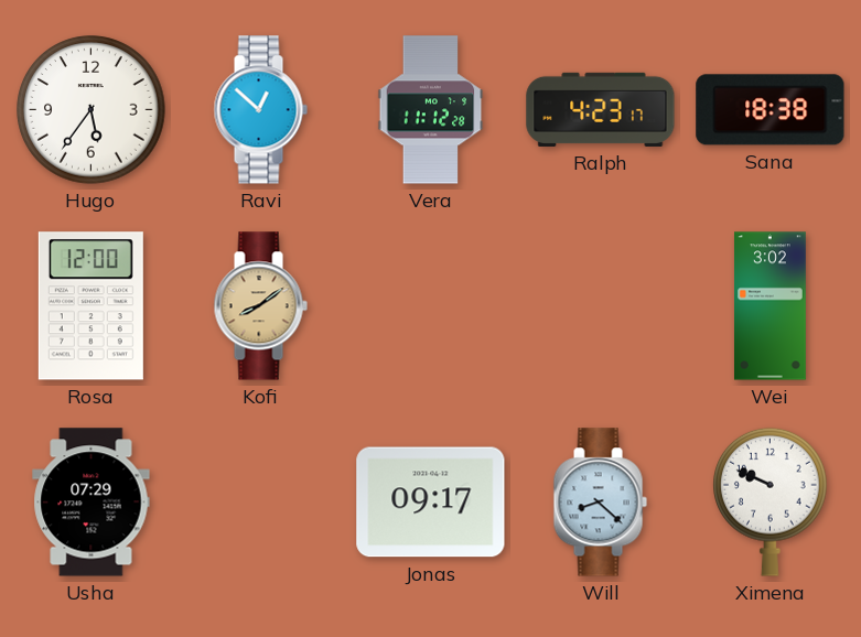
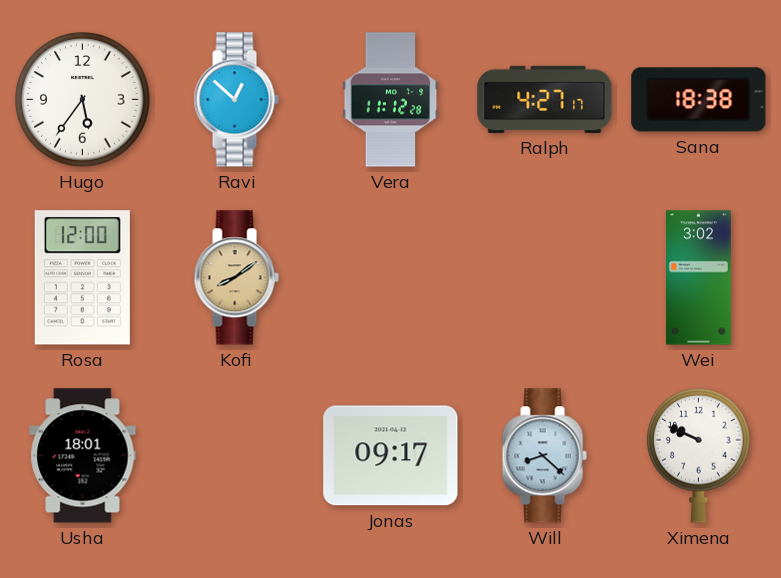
Ralph: 4:23 -> 4:27 (545, 99)
Usha: 07:29 -> 18:01 (83, 456)
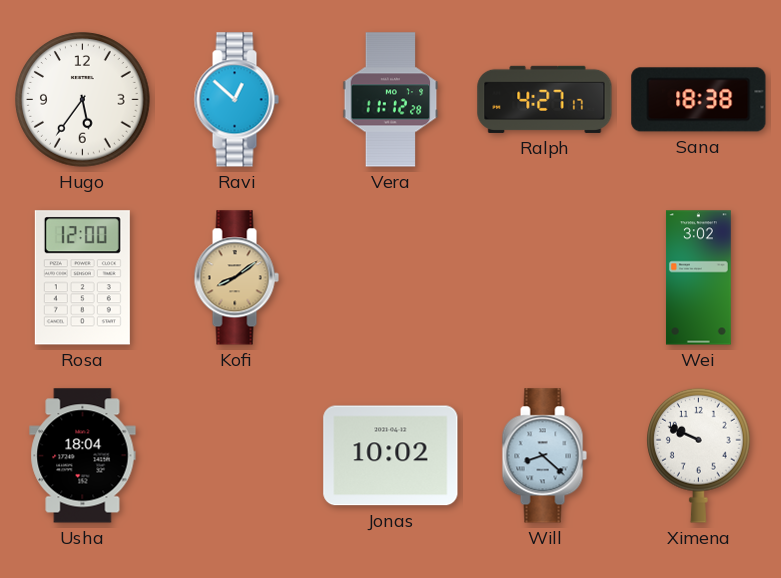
Usha: 18:01 -> 18:04 (83, 456)
Jonas: 09:17 -> 10:02 (391, 456)
